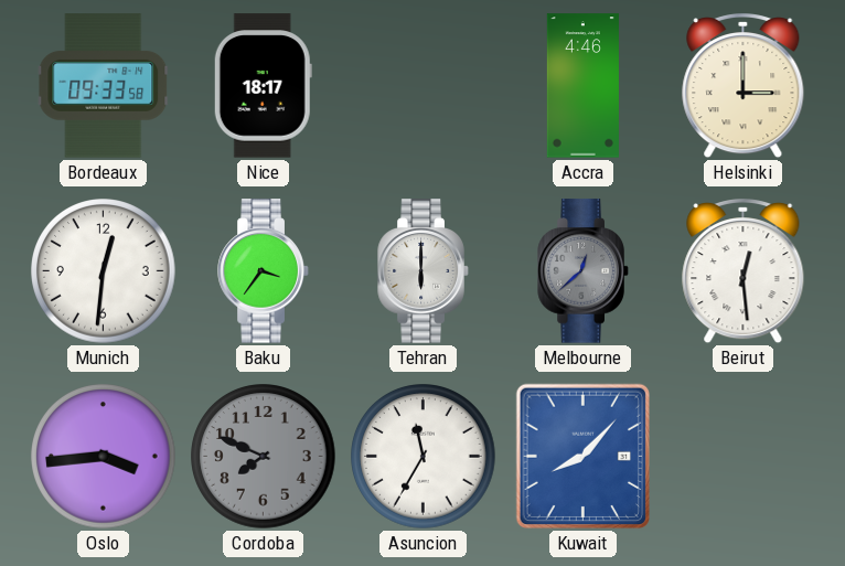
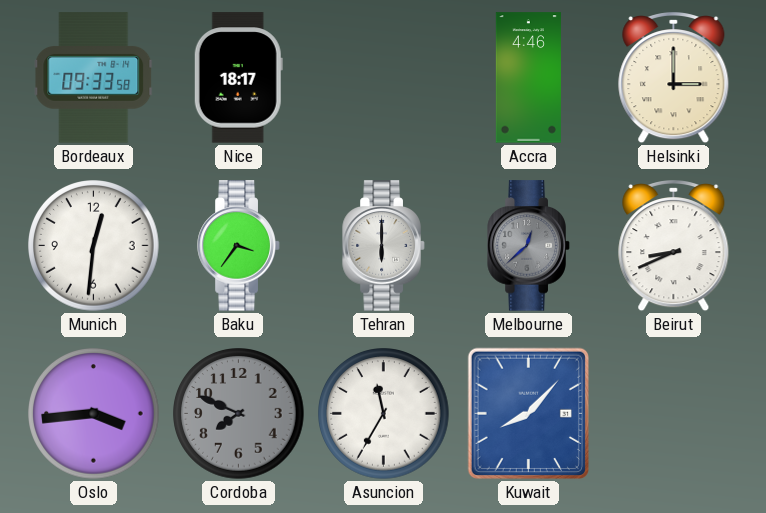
Beirut: 12:29 -> 8:41 (674, 247)
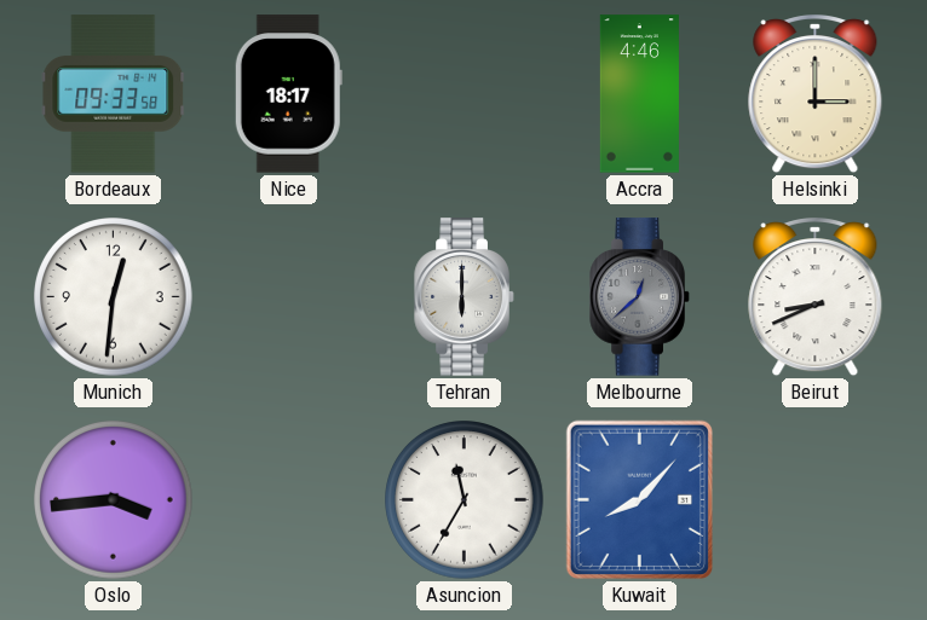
Baku: 3:36 -> none (239, 246)
Cordoba: 7:49 -> none (239, 414)
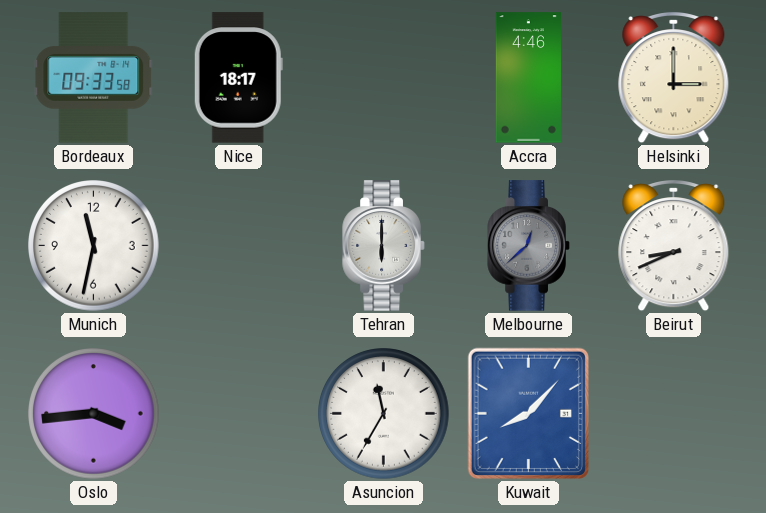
Munich: 12:31 -> 11:32 (94, 246)
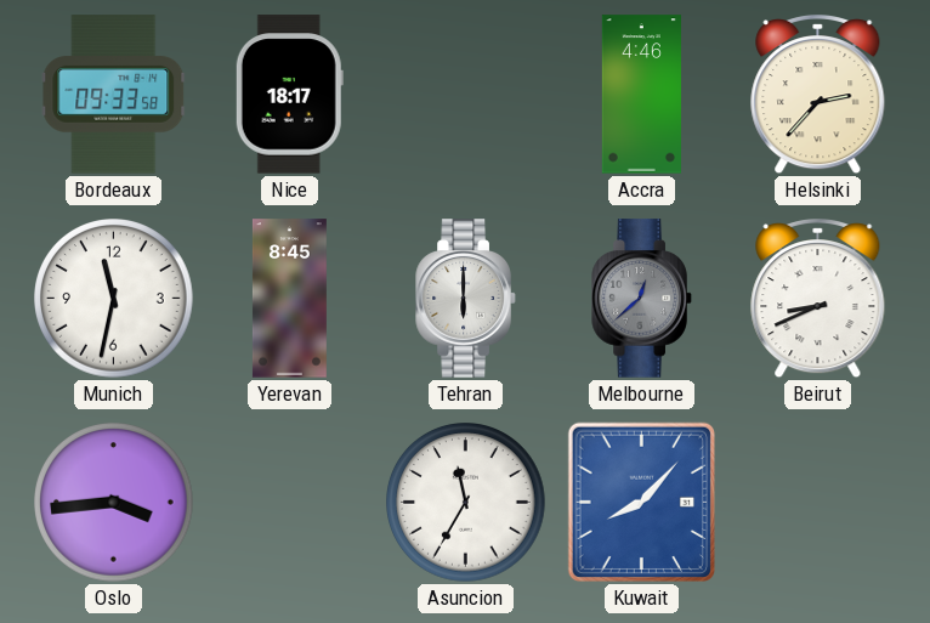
Helsinki: 3:00 -> 2:37 (818, 96)
Yerevan: none -> 8:45 (289, 299)
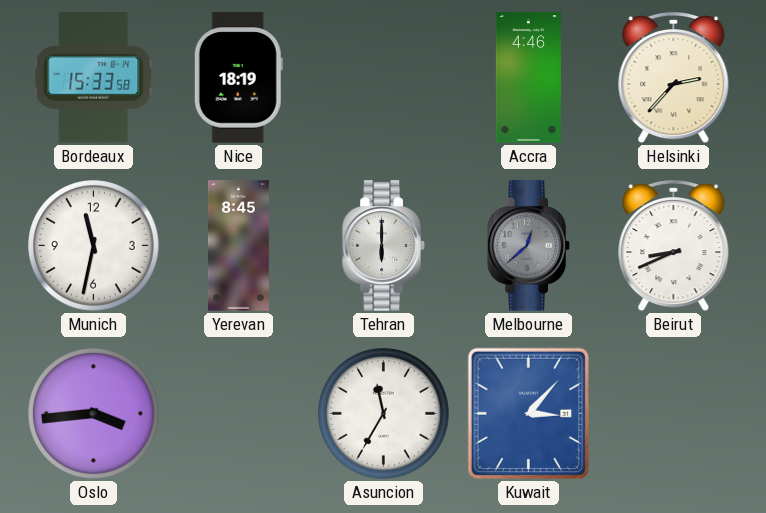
Bordeaux: 09:33 -> 15:33 (94, 78)
Nice: 18:17 -> 18:19 (238, 78)
Kuwait: 8:07 -> 3:07 (528, 414)
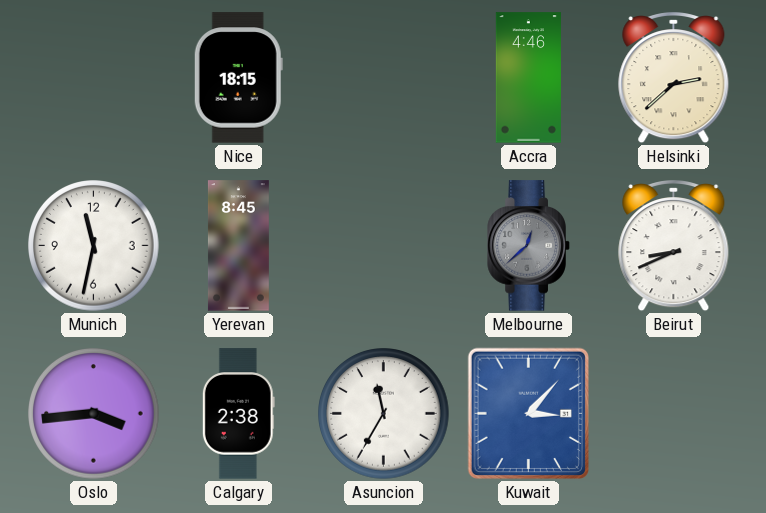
Bordeaux: 15:33 -> none (94, 78)
Nice: 18:19 -> 18:15 (238, 78)
Helsinki: 2:37 -> 2:38 (674, 79)
Tehran: 6:00 -> none (384, 246)
Calgary: none -> 2:38 (238, 414)
